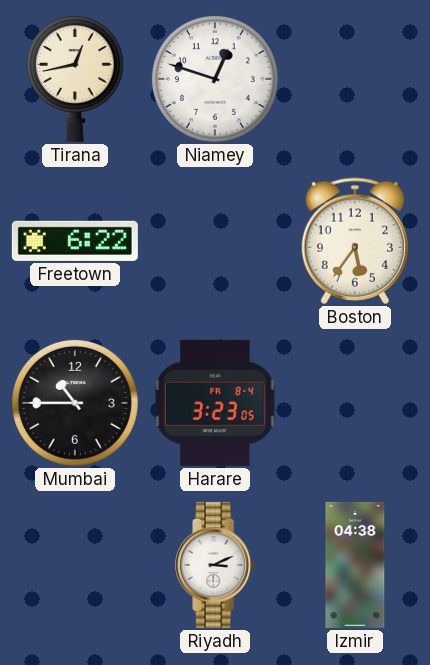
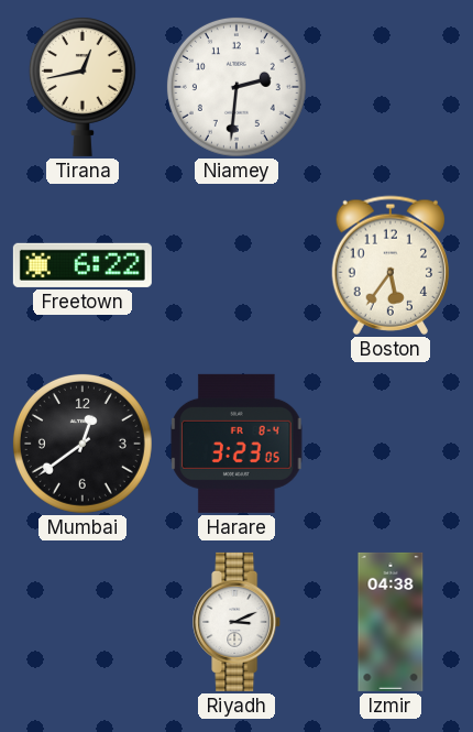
Niamey: 12:48 -> 2:31 (237, 87)
Mumbai: 10:45 -> 12:39 (82, 444)
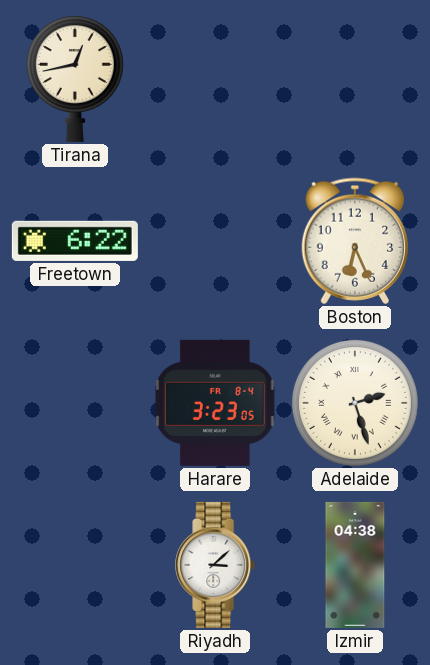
Niamey: 2:31 -> none (237, 87)
Boston: 5:36 -> 6:26 (354, 241)
Mumbai: 12:39 -> none (82, 444)
Adelaide: none -> 2:27 (355, 403)
Riyadh: 3:11 -> 3:08 (216, 565)
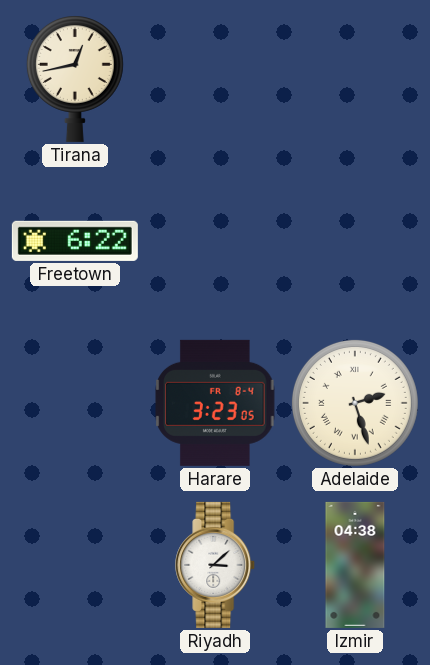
Boston: 6:26 -> none (354, 241)
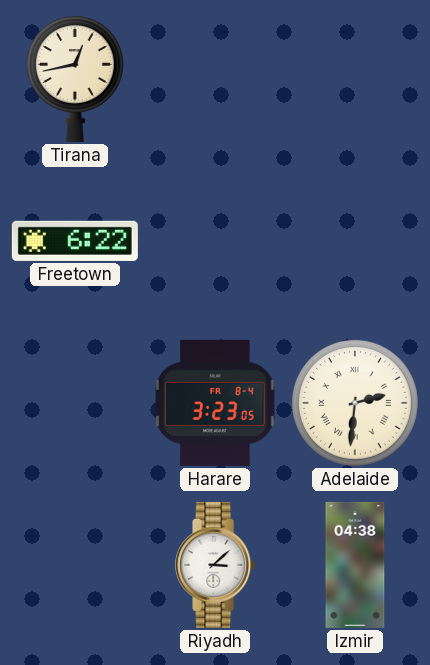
Adelaide: 2:27 -> 2:31 (355, 403)
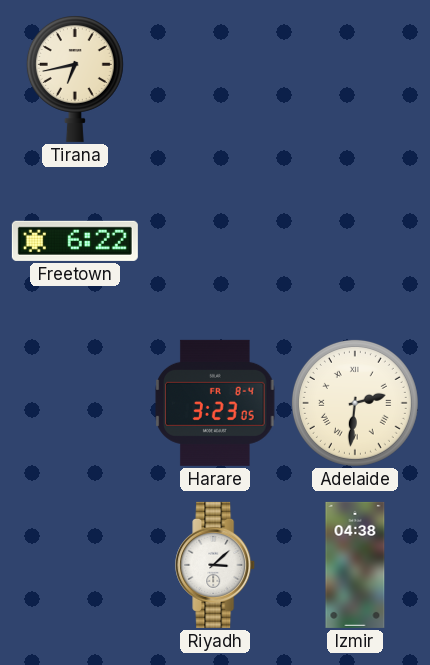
Tirana: 12:43 -> 6:43 (75, 79)
